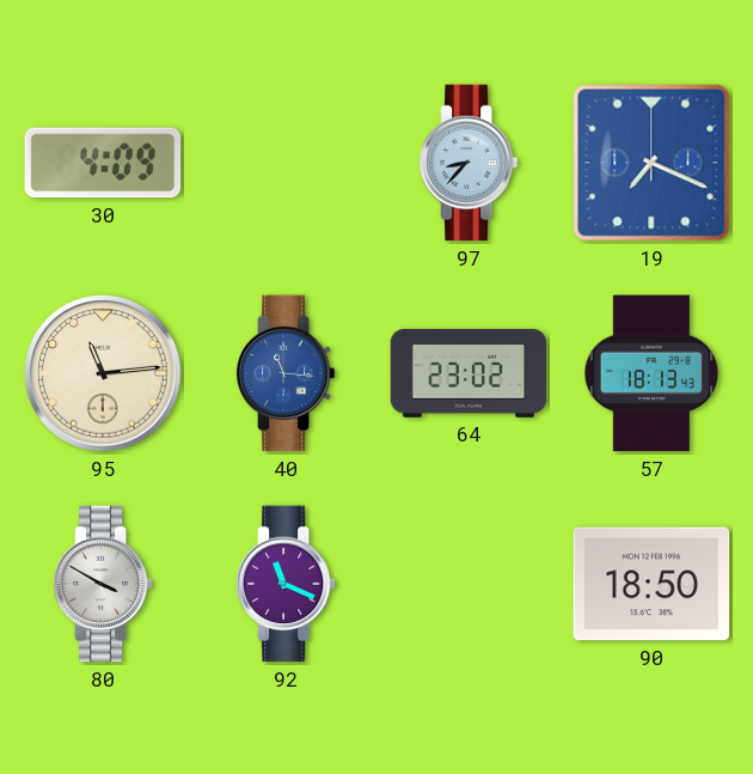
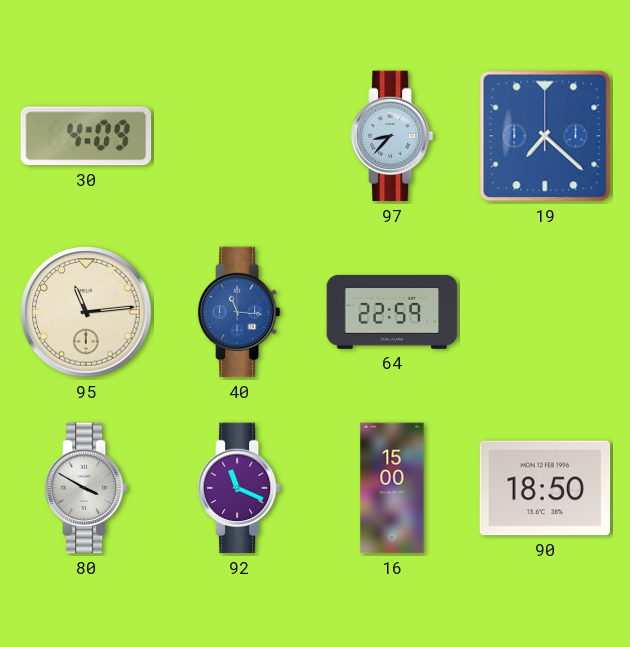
19: 7:19 -> 7:22 (545, 136)
64: 23:02 -> 22:59 (392, 312)
57: 18:13 -> none (651, 373)
16: none -> 15:00 (392, 488)
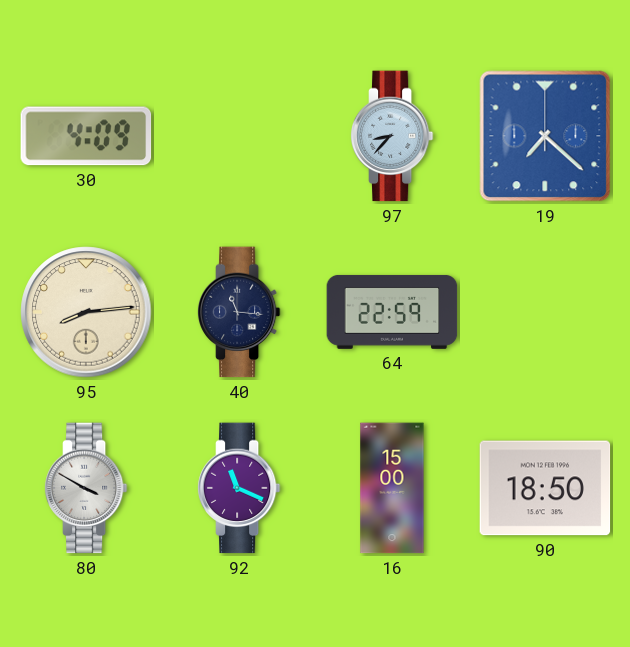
95: 11:14 -> 8:14 (86, 312)
40 dial: blue -> navy (239, 312)
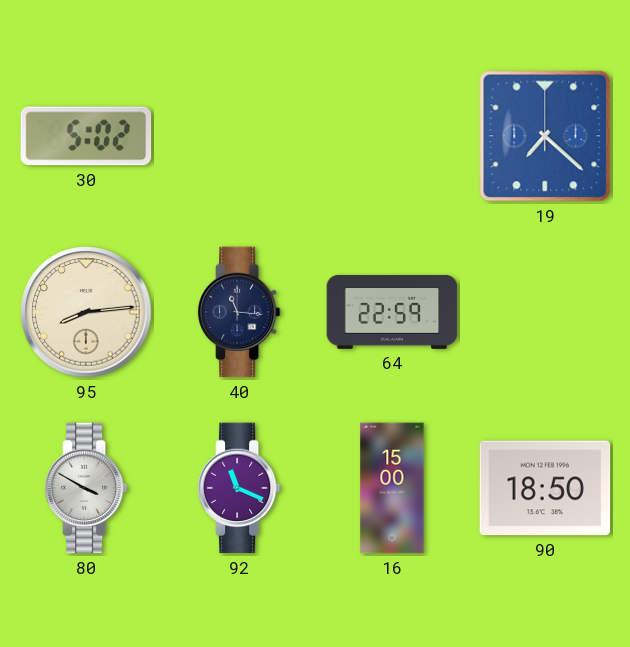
30: 4:09 -> 5:02 (86, 136)
97: 8:37 -> none (392, 136)
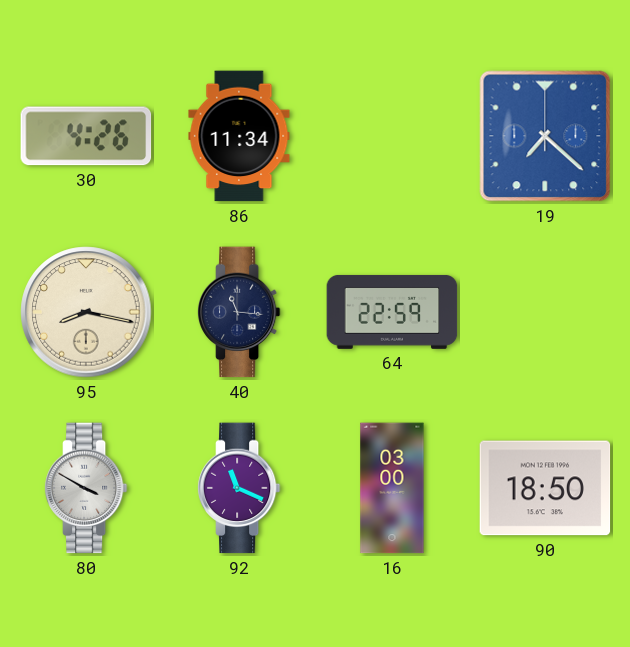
30: 5:02 -> 4:26 (86, 136)
86: none -> 11:34 (239, 136)
95: 8:14 -> 8:17 (86, 312)
16: 15:00 -> 03:00 (392, 488)
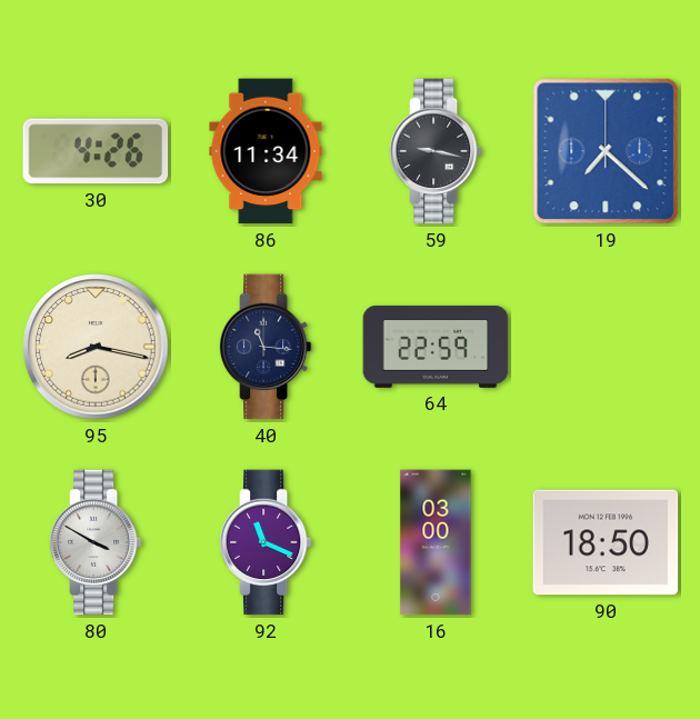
59: none -> 9:17 (436, 151)
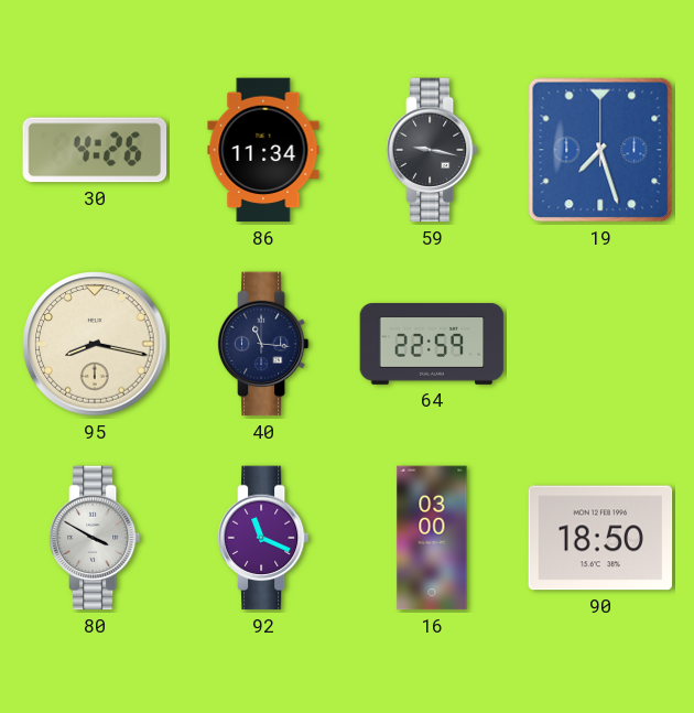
19: 7:22 -> 7:27 (600, 150)
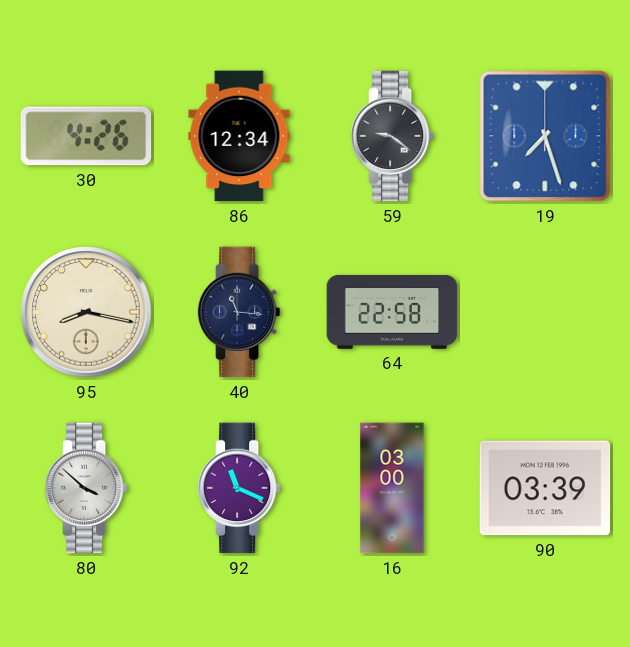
86: 11:34 -> 12:34 (239, 136)
59: 9:17 -> 9:21 (392, 136)
64: 22:59 -> 22:58 (392, 312)
80: 3:50 -> 3:52 (86, 488)
90: 18:50 -> 03:39 (545, 488)
